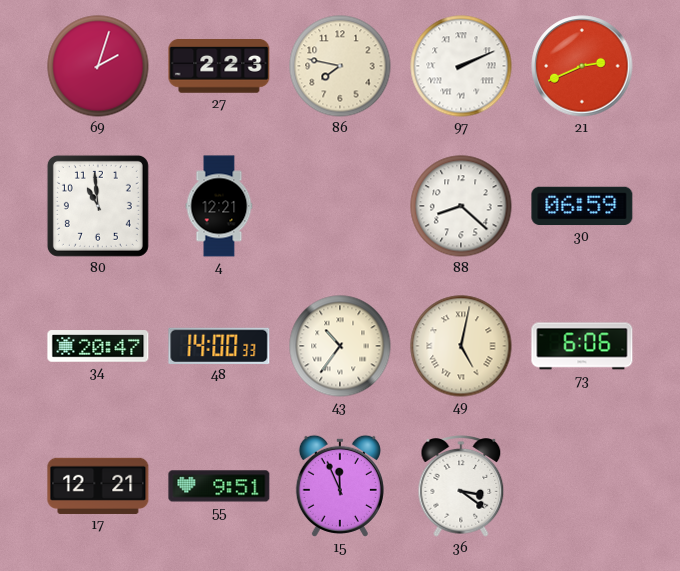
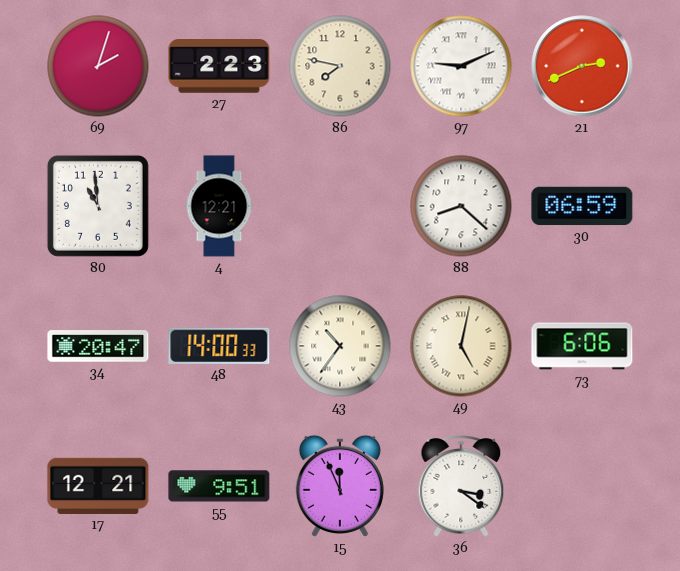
97: 2:11 -> 9:11 (461, 66)
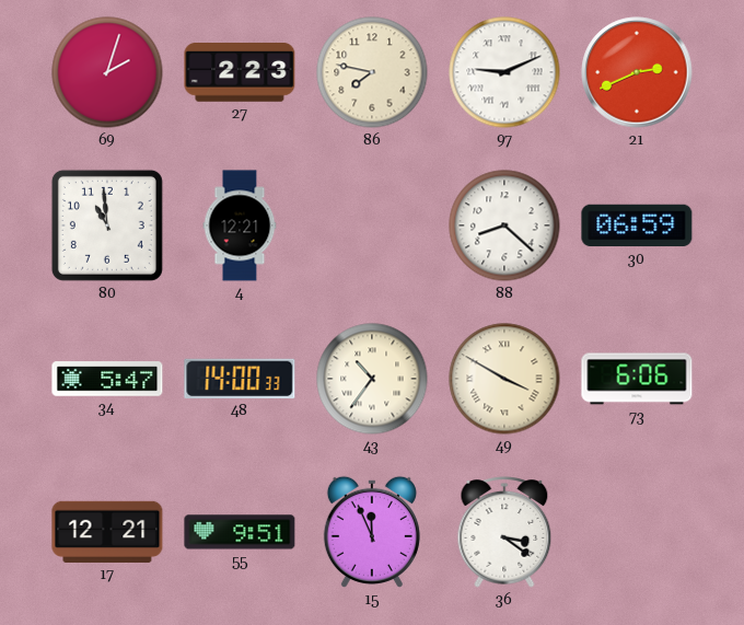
34: 20:47 -> 5:47 (107, 379)
49: 5:02 -> 3:50 (504, 379)
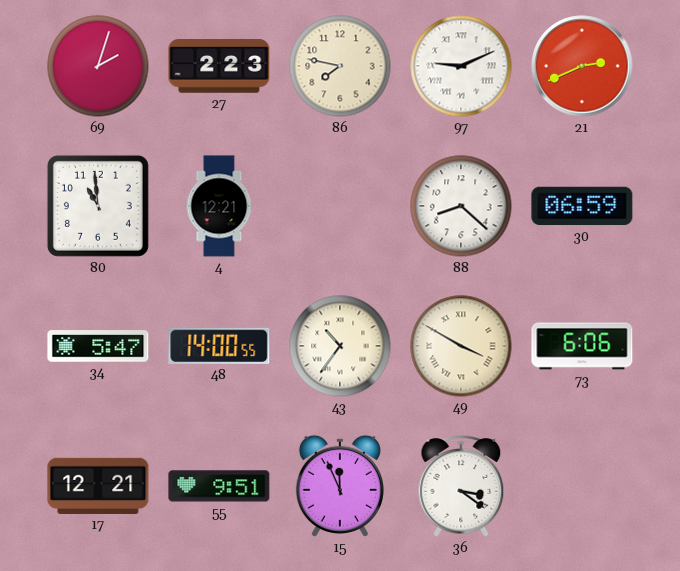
48: 14:00:33 -> 14:00:55 (219, 346)
